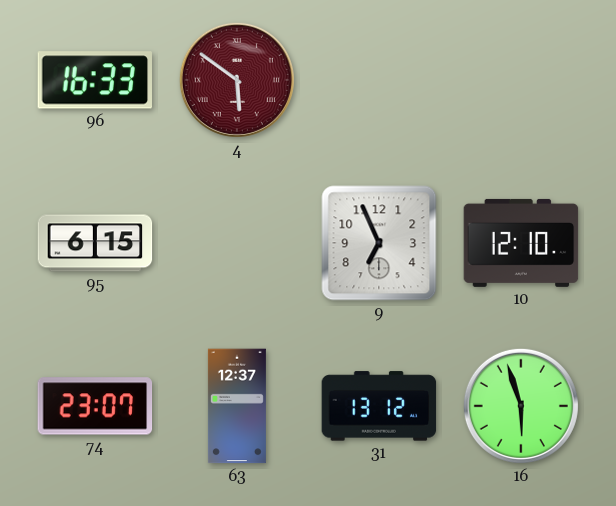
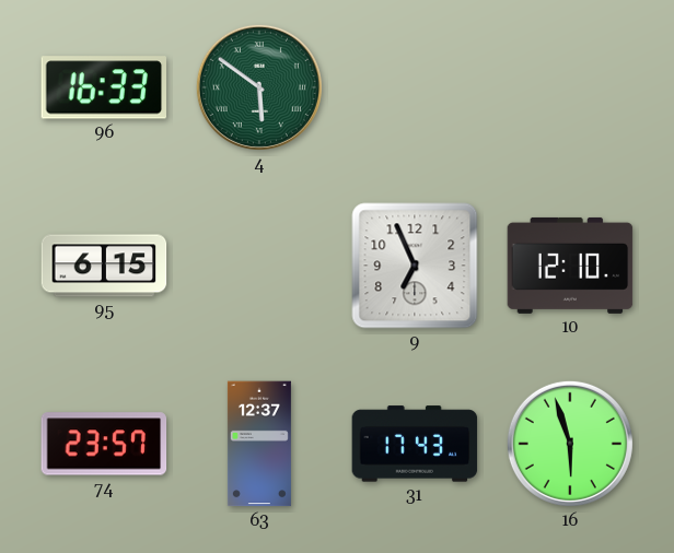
4 dial: burgundy -> green (259, 87)
74: 23:07 -> 23:57 (104, 444)
31: 13:12 -> 17:43 (415, 444)
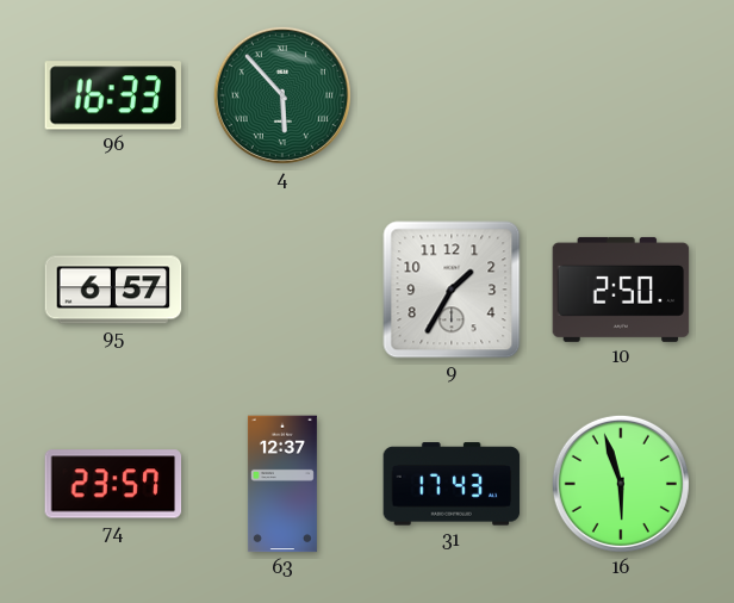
4: 5:51 -> 5:53 (282, 95)
95: 6:15 -> 6:57 (113, 290)
9: 6:56 -> 1:35 (452, 290)
10: 12:10 -> 2:50 (621, 290)
